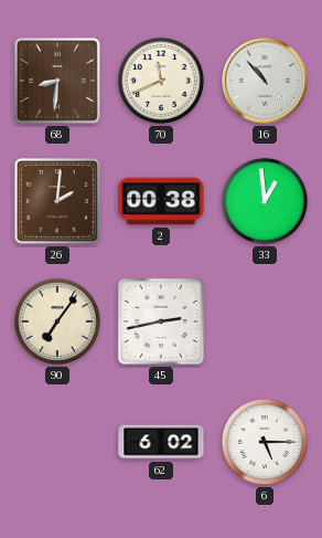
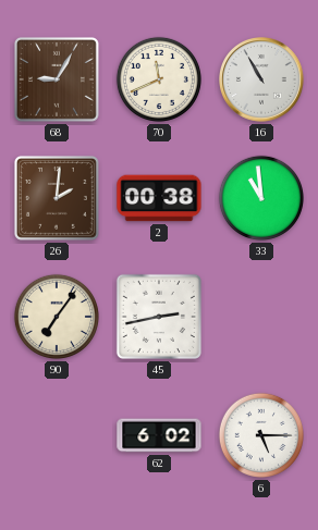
68: 8:31 -> 9:05 (57, 79)
16: 10:53 -> 10:55 (262, 81)
33: 12:59 -> 10:59 (261, 198)
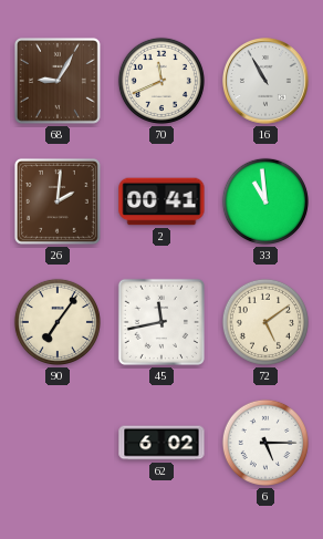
2: 00:38 -> 00:41 (161, 201)
45: 2:43 -> 11:43 (161, 322)
72: none -> 5:09 (265, 322)
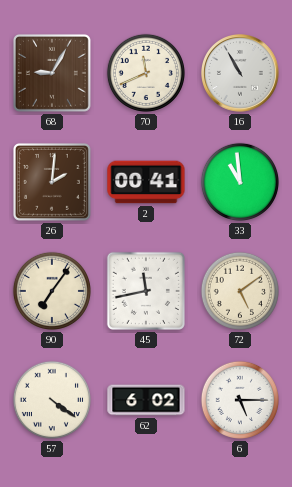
57: none -> 4:21 (52, 400)
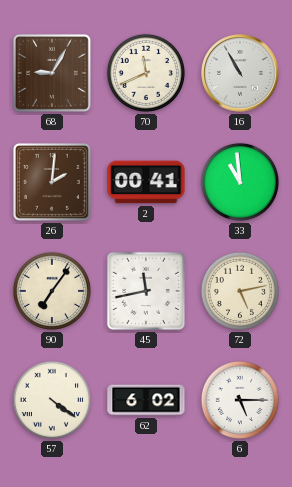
72: 5:09 -> 5:13 (240, 291)
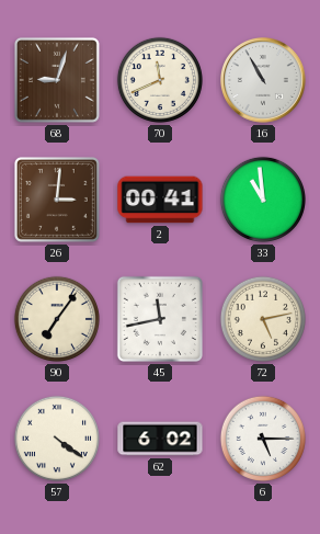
68: 9:05 -> 9:03 (57, 80)
26: 2:01 -> 3:01 (57, 200)
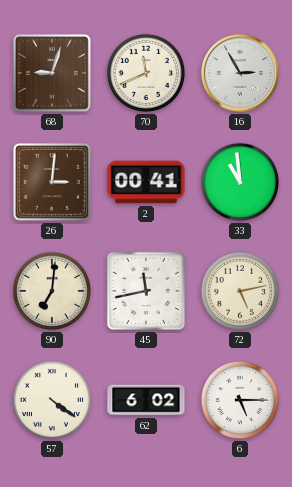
16: 10:55 -> 2:55 (241, 74)
90: 7:06 -> 7:01 (52, 291)
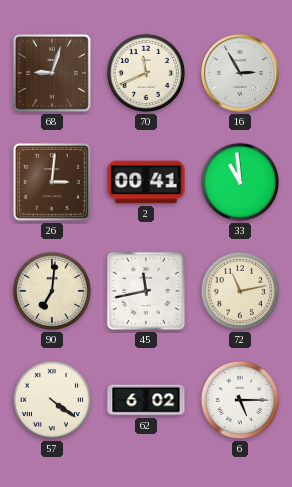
72: 5:13 -> 11:13 (240, 291)
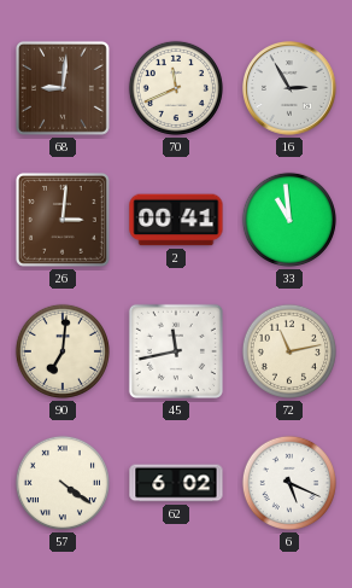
68: 9:03 -> 9:01 (63, 88)
6: 5:15 -> 5:19 (289, 483)
